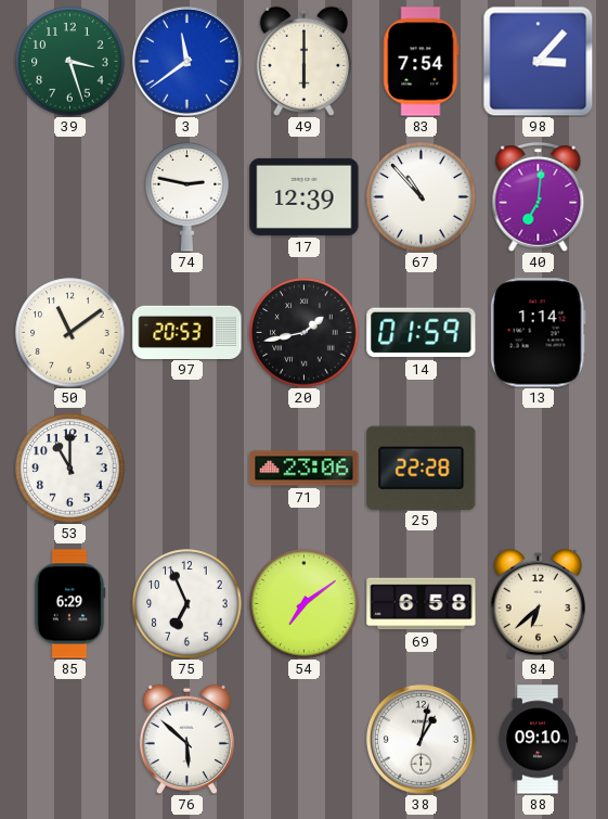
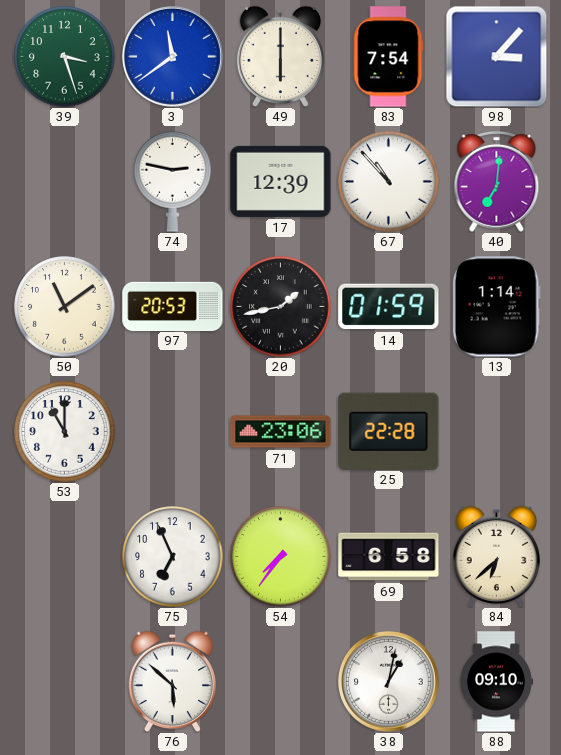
85: 6:29 -> none (69, 604)
54: 7:09 -> 7:36 (281, 557)
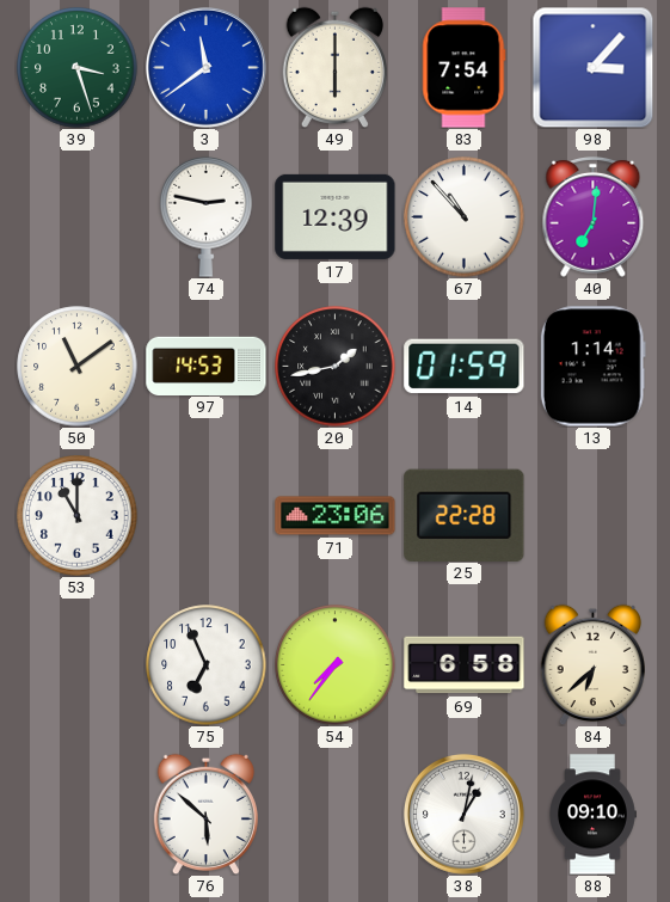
97: 20:53 -> 14:53 (207, 366)
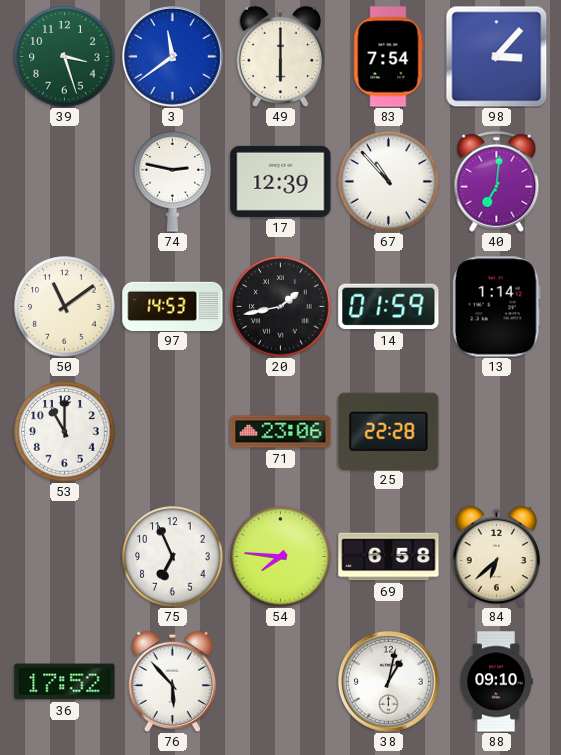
54: 7:36 -> 7:46 (281, 557)
36: none -> 17:52 (65, 682)
76: 5:52 -> 5:53 (172, 681)
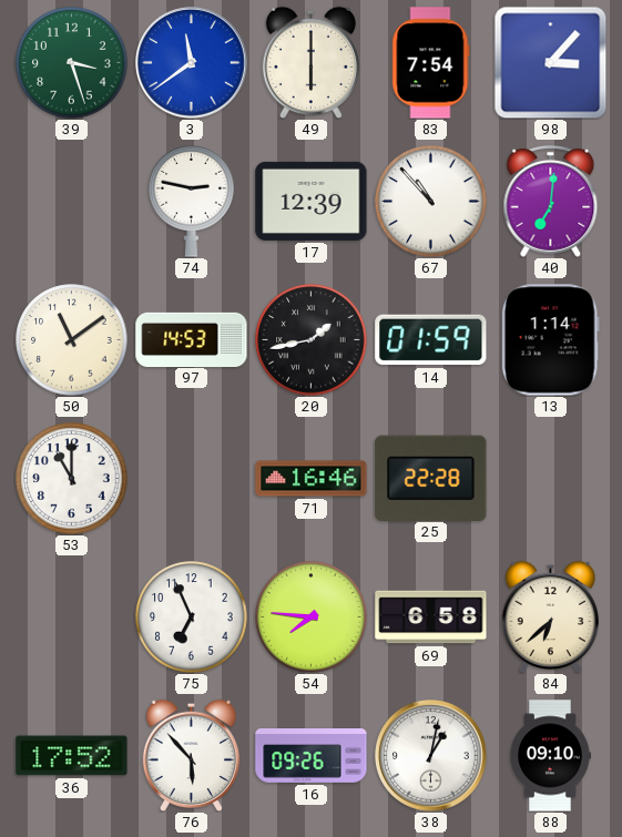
71: 23:06 -> 16:46 (312, 479)
16: none -> 09:26 (312, 756)
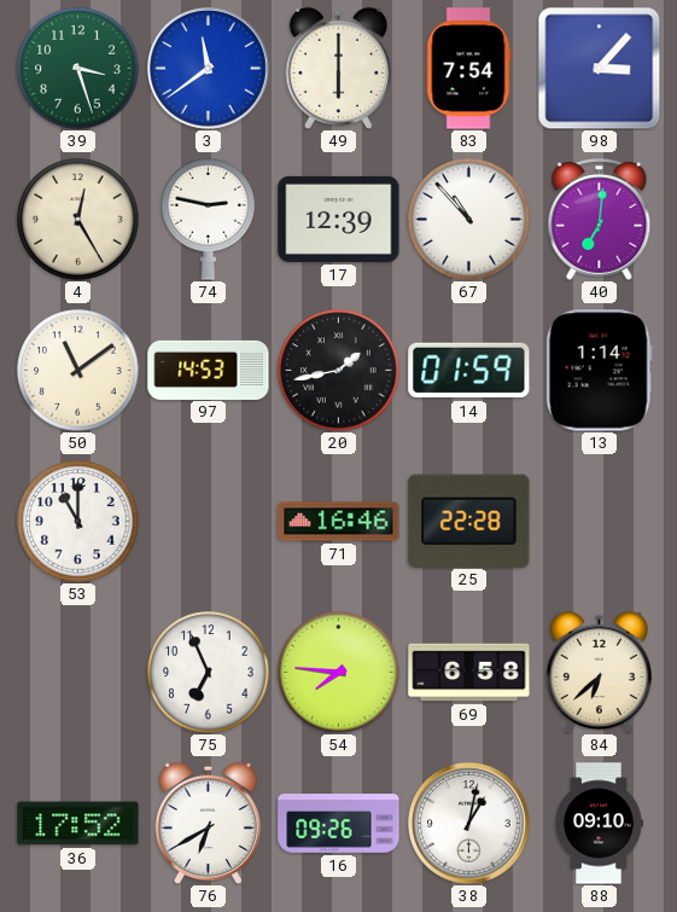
4: none -> 12:25 (78, 220)
76: 5:53 -> 6:40 (208, 823)
